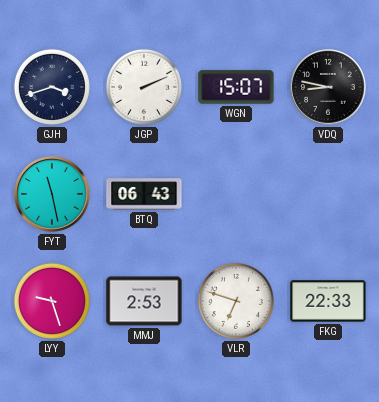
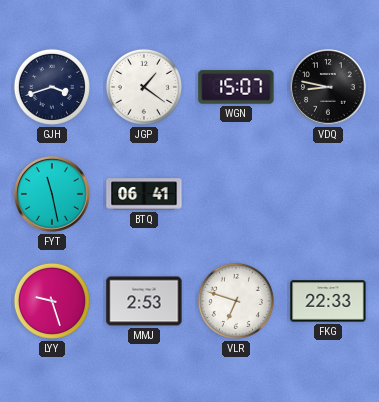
JGP: 2:11 -> 1:21 (144, 87)
BTQ: 06:43 -> 06:41 (144, 194)
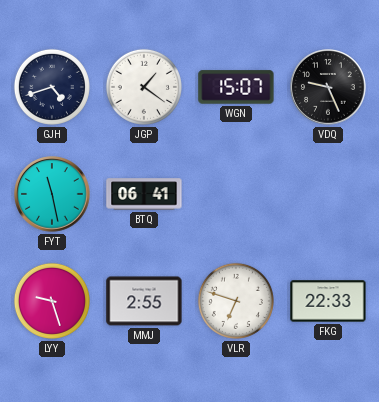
GJH: 3:42 -> 4:42 (52, 87)
VDQ: 8:47 -> 9:26 (328, 87)
MMJ: 2:53 -> 2:55 (144, 301)
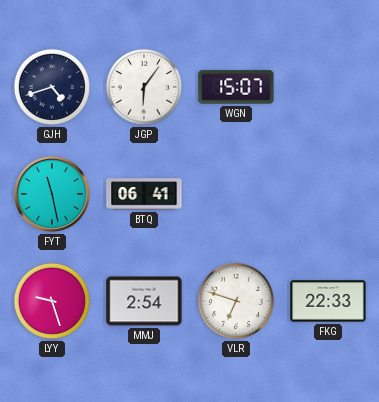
JGP: 1:21 -> 6:06 (144, 87)
VDQ: 9:26 -> none (328, 87)
MMJ: 2:55 -> 2:54 (144, 301)
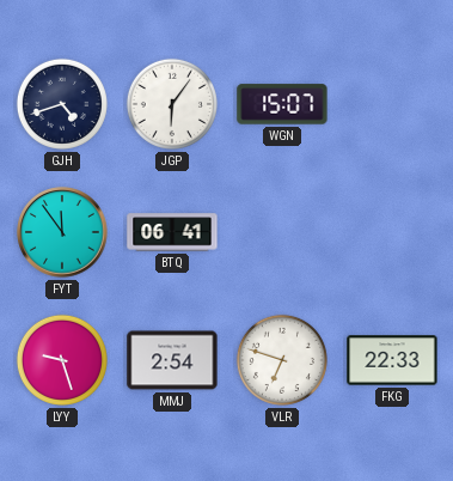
FYT: 11:28 -> 11:54 (62, 232)
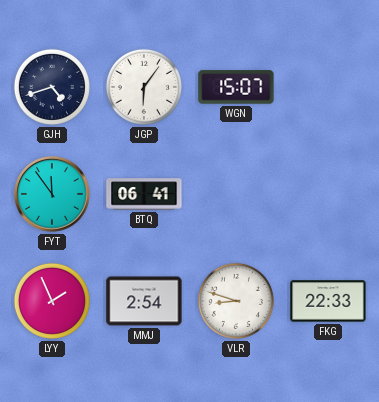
LYY: 9:27 -> 1:56 (52, 301)
VLR: 6:48 -> 8:48 (236, 301)
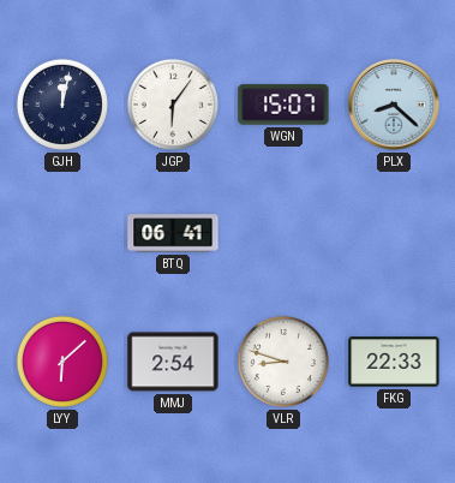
GJH: 4:42 -> 12:02 (62, 105)
PLX: none -> 8:22 (394, 105)
FYT: 11:54 -> none (52, 194)
LYY: 1:56 -> 6:08 (62, 362)
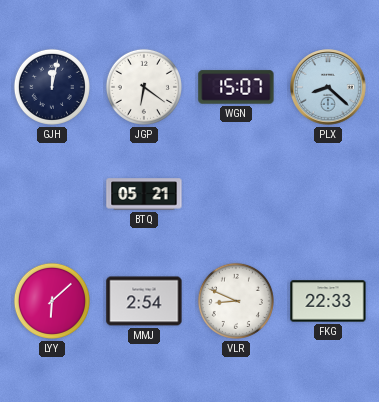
JGP: 6:06 -> 6:21 (144, 87)
BTQ: 06:41 -> 05:21 (144, 194)
VLR: 8:48 -> 8:49 (236, 301)
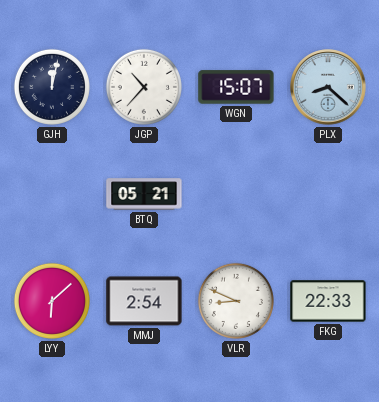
JGP: 6:21 -> 10:37 (144, 87)
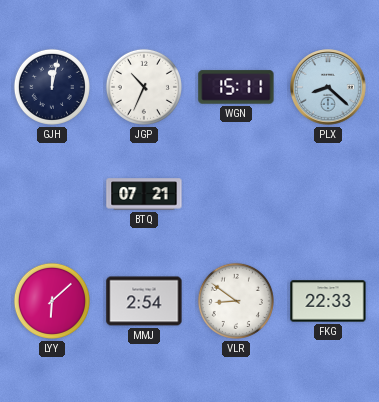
JGP: 10:37 -> 10:34 (144, 87)
WGN: 15:07 -> 15:11 (236, 87)
BTQ: 05:21 -> 07:21 (144, 194)
VLR: 8:49 -> 8:51 (236, 301)
